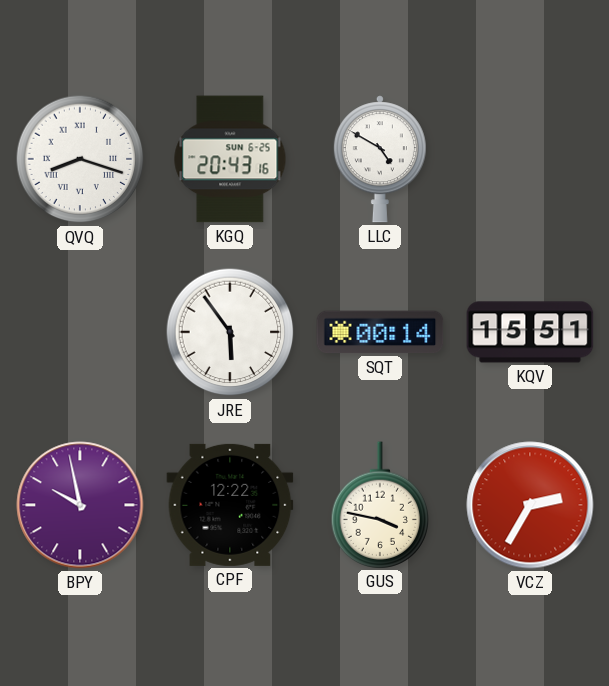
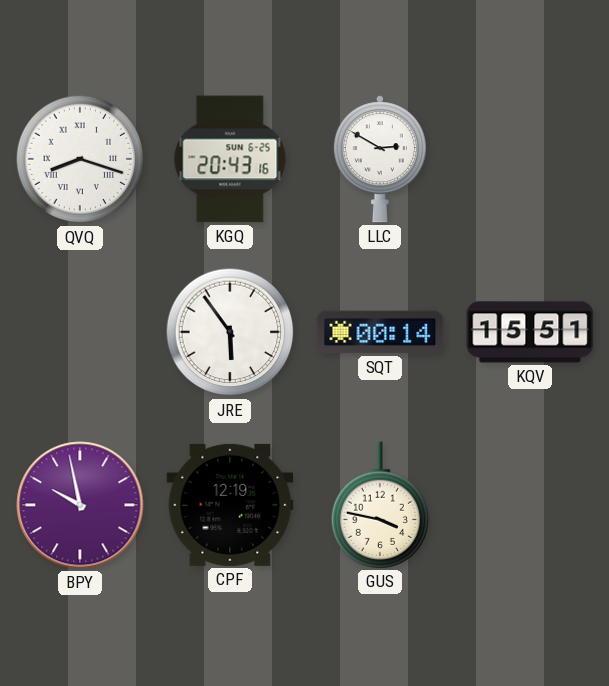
LLC: 4:50 -> 2:50 (380, 159)
CPF: 12:22 -> 12:19 (230, 505)
VCZ: 2:35 -> none (530, 505)
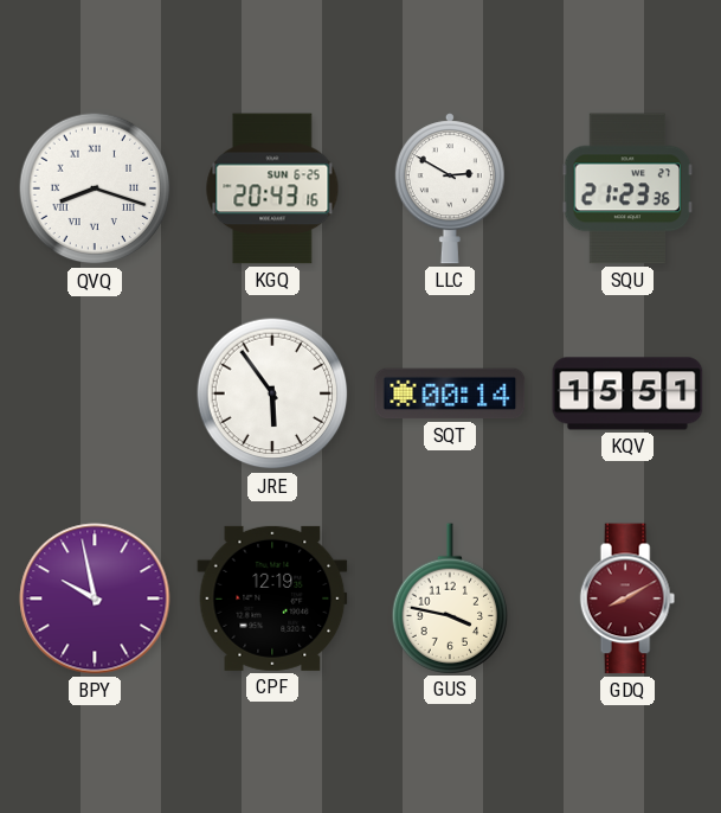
SQU: none -> 21:23 (627, 188)
GDQ: none -> 8:10 (627, 598)
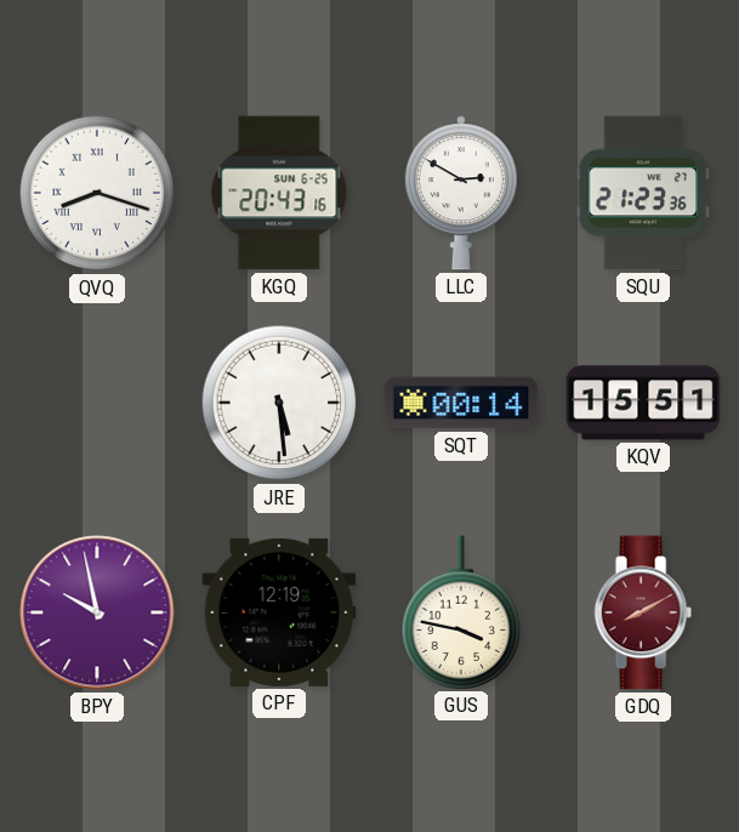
JRE: 5:54 -> 5:29 (279, 403)
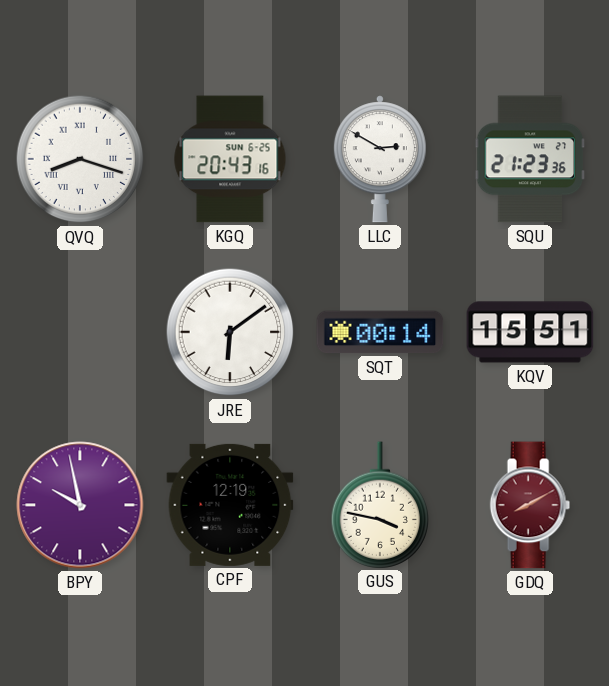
JRE: 5:29 -> 6:09 (230, 332)
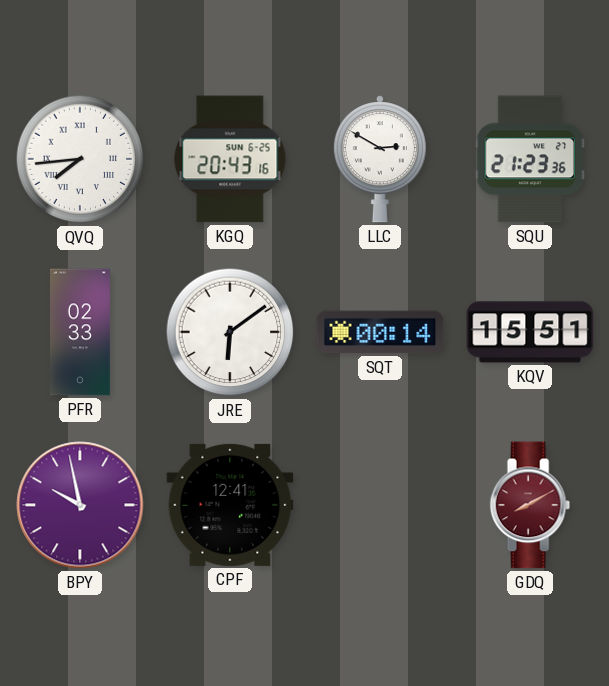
QVQ: 8:18 -> 7:44 (80, 159)
PFR: none -> 02:33 (81, 332)
CPF: 12:19 -> 12:41 (230, 505)
GUS: 3:47 -> none (380, 505)
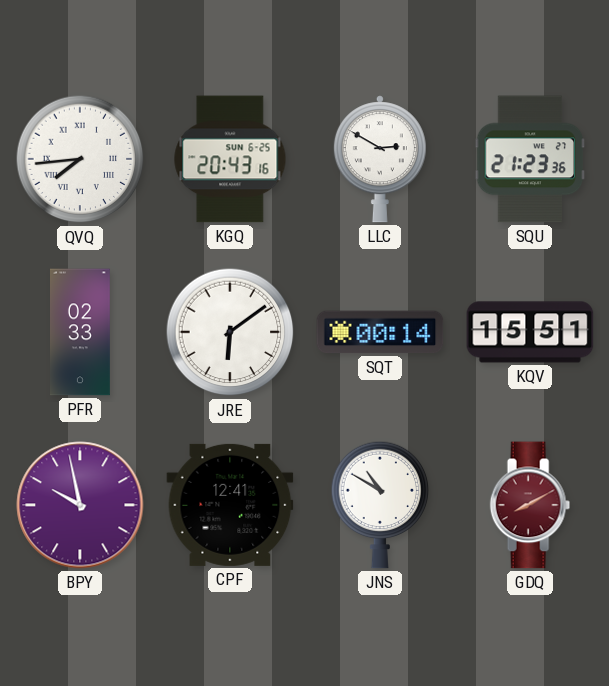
JNS: none -> 10:50 (380, 505)
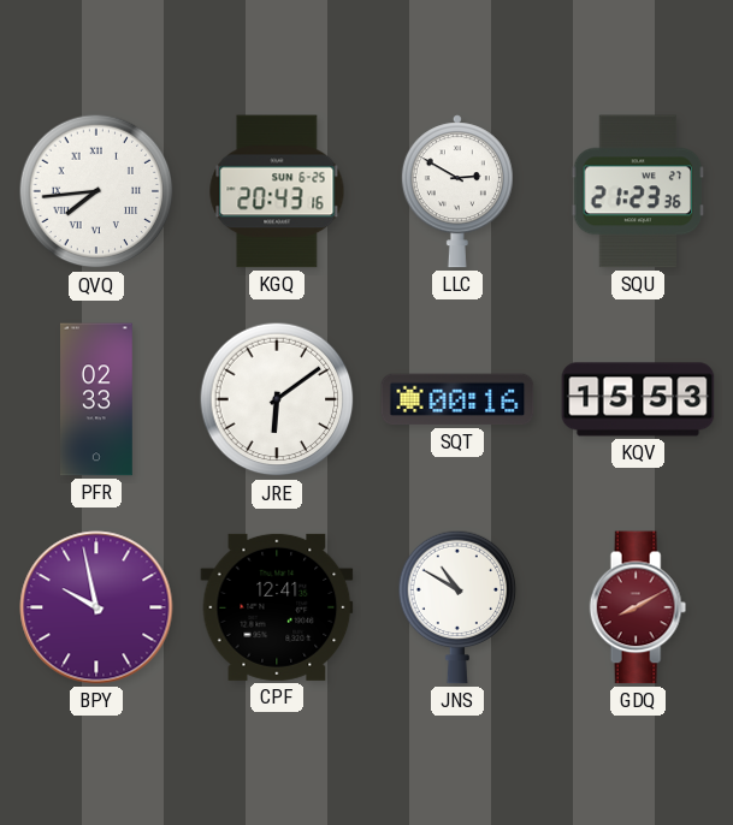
SQT: 00:14 -> 00:16 (457, 399)
KQV: 15:51 -> 15:53 (638, 399)
